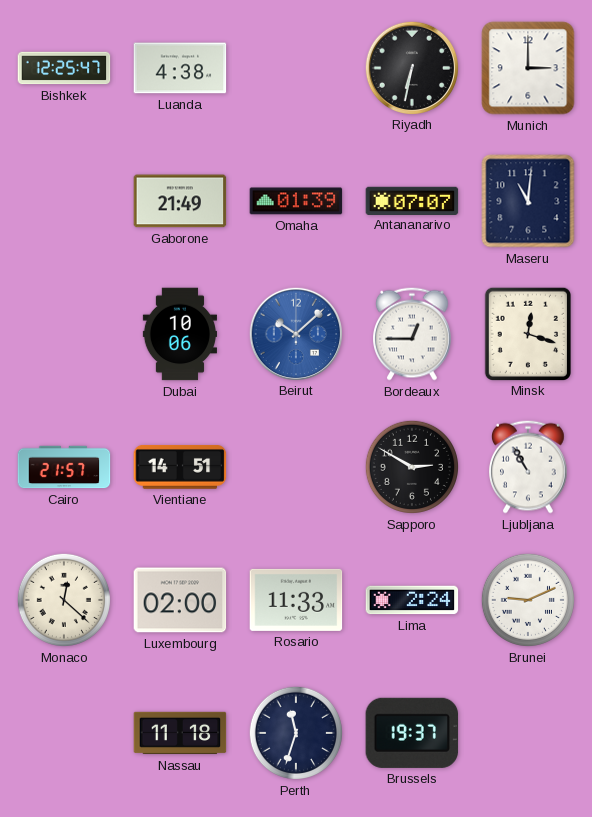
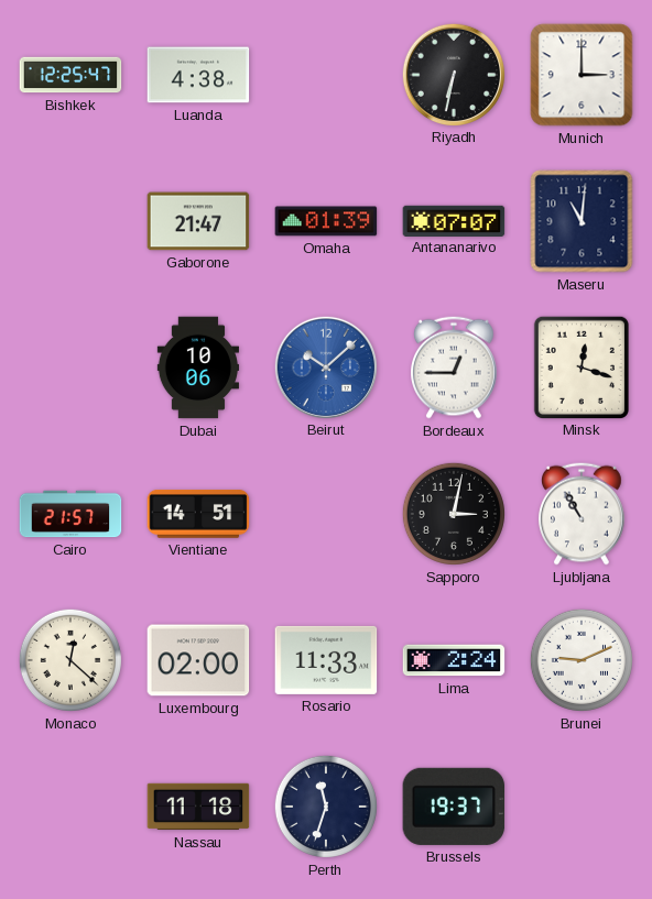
Gaborone: 21:49 -> 21:47 (198, 221)
Sapporo: 2:50 -> 3:02 (454, 514)
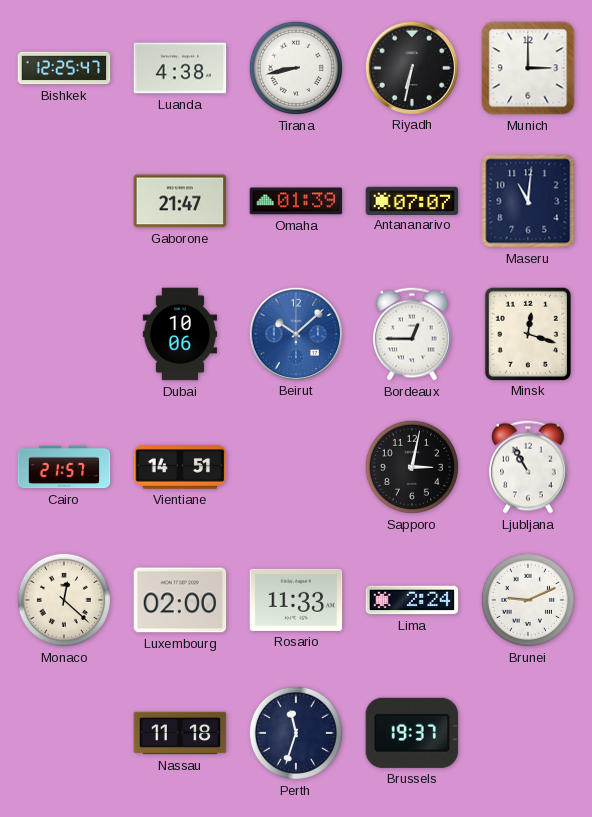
Tirana: none -> 8:43 (296, 68)
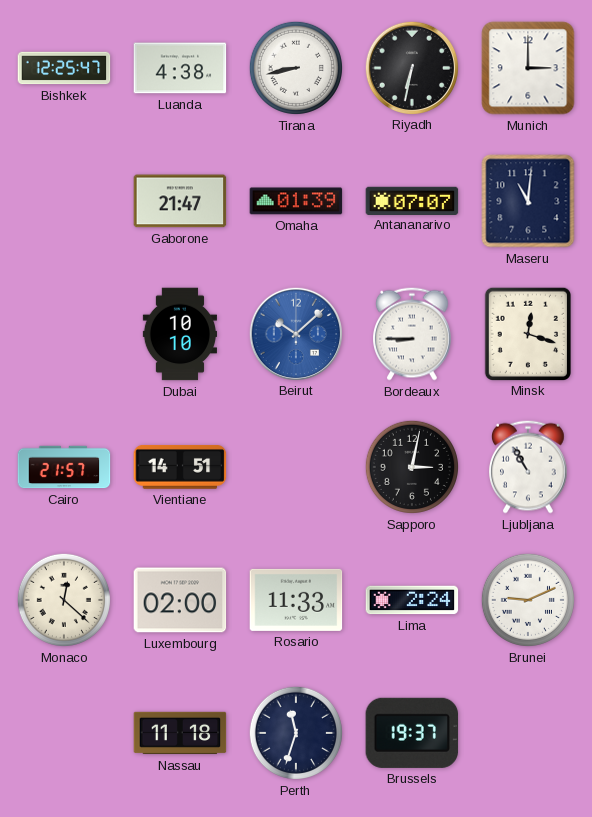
Dubai: 10:06 -> 10:10 (179, 334)
Bordeaux: 12:45 -> 8:45 (413, 334)
